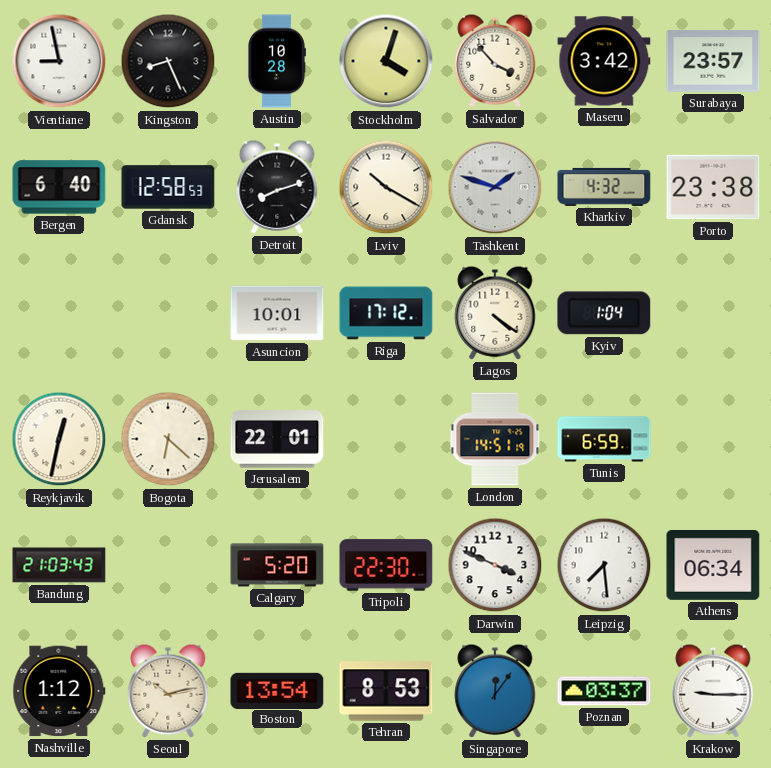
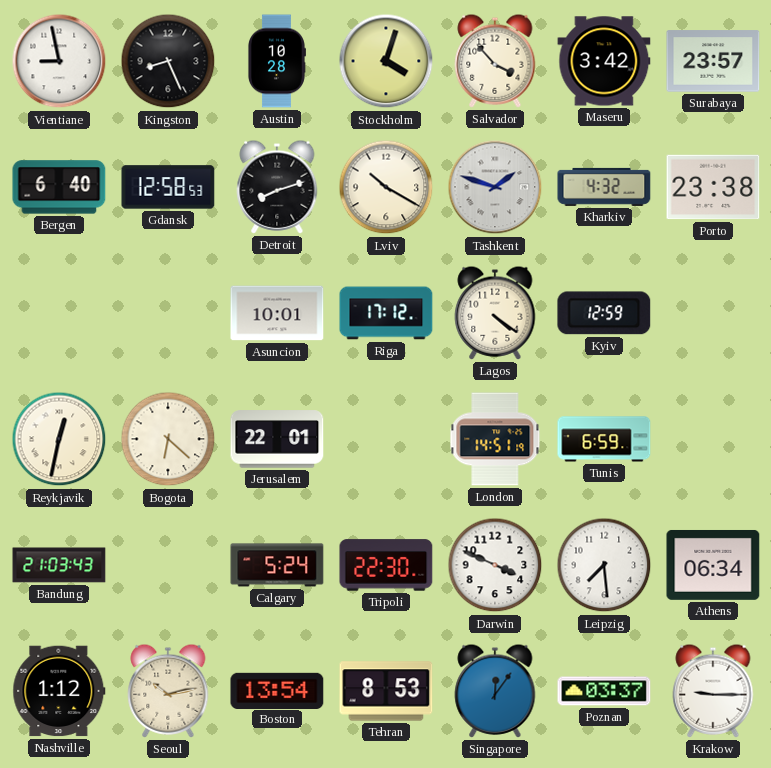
Kyiv: 1:04 -> 12:59 (604, 313)
Calgary: 5:20 -> 5:24 (277, 565)
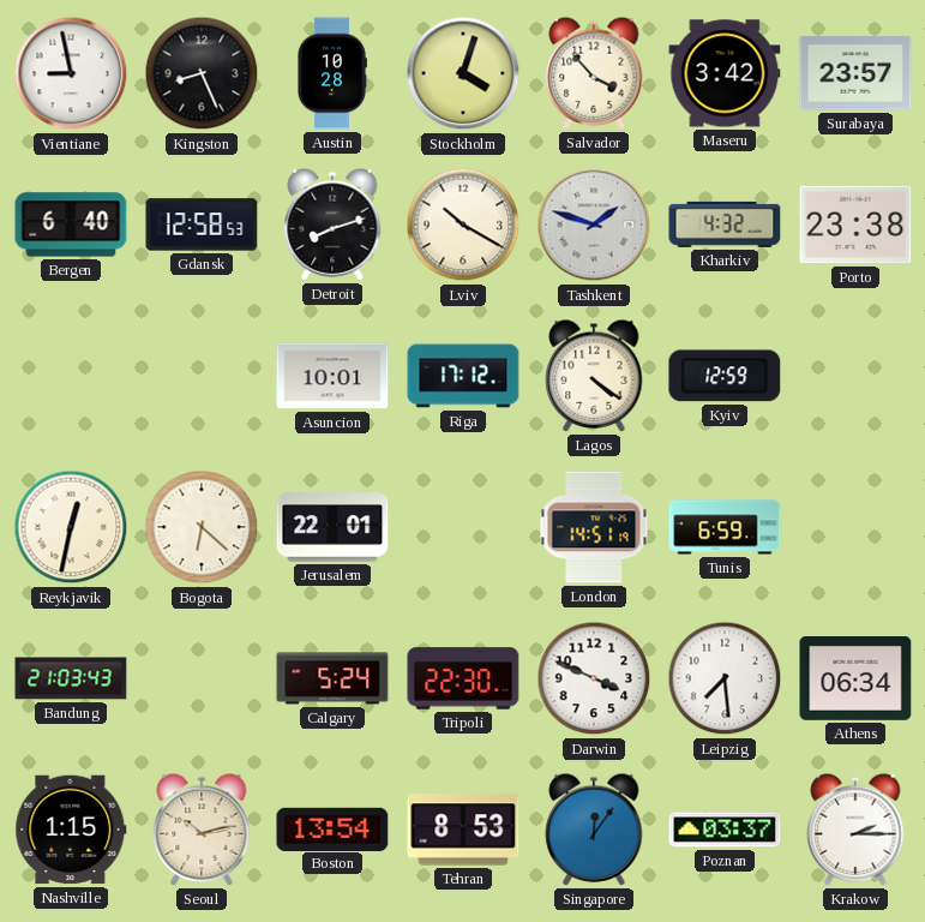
Nashville: 1:12 -> 1:15 (71, 830)
Krakow: 9:15 -> 2:15 (855, 830)
